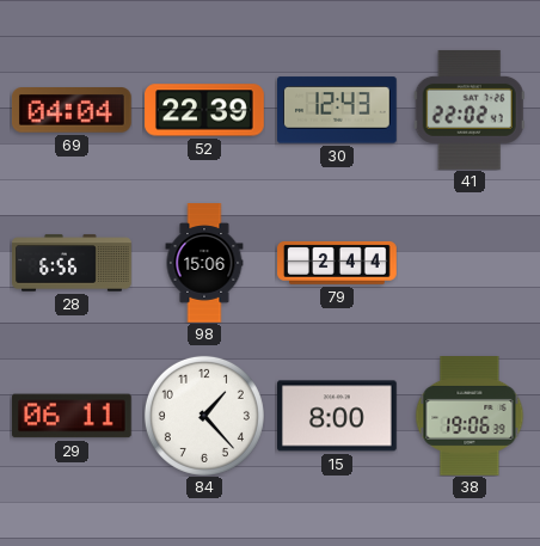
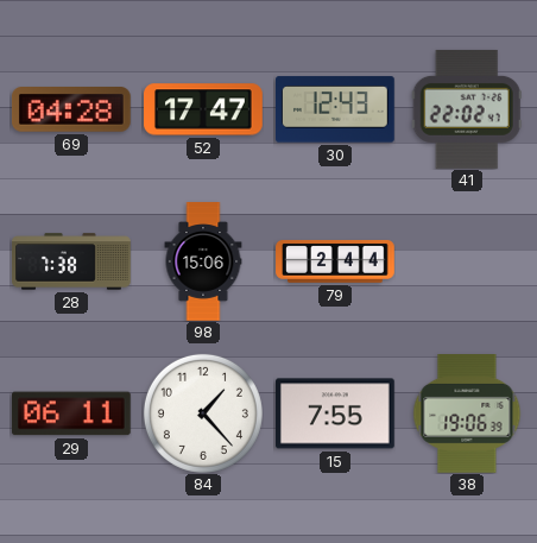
69: 04:04 -> 04:28 (71, 111)
52: 22:39 -> 17:47 (203, 109)
28: 6:56 -> 7:38 (71, 261)
15: 8:00 -> 7:55 (336, 413)
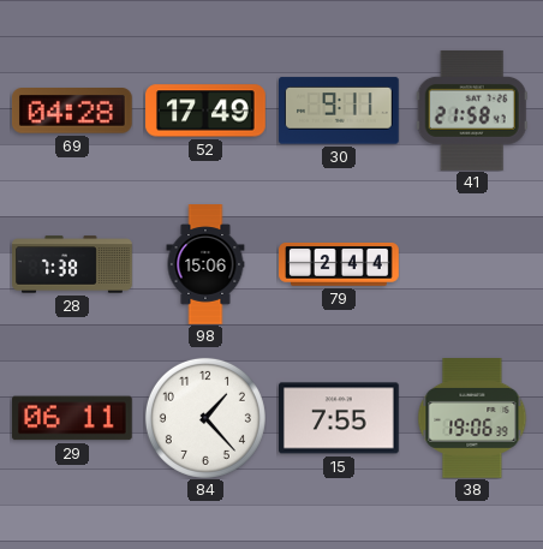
52: 17:47 -> 17:49 (205, 111)
30: 12:43 -> 9:11 (340, 111)
41: 22:02 -> 21:58 (472, 111)
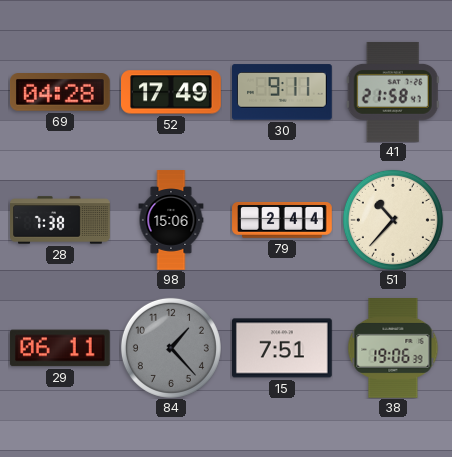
51: none -> 10:37 (393, 220)
84 dial: white -> grey (171, 348)
15: 7:55 -> 7:51 (283, 348)
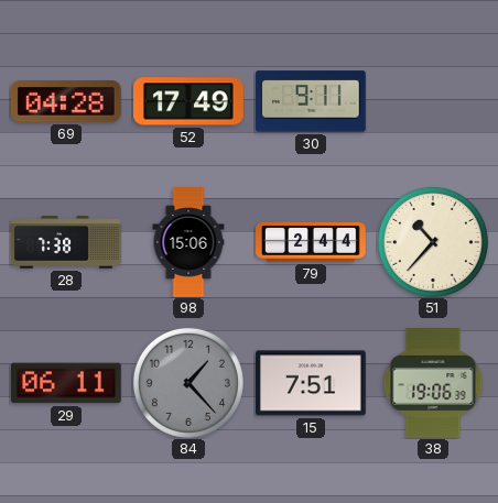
41: 21:58 -> none (393, 92)
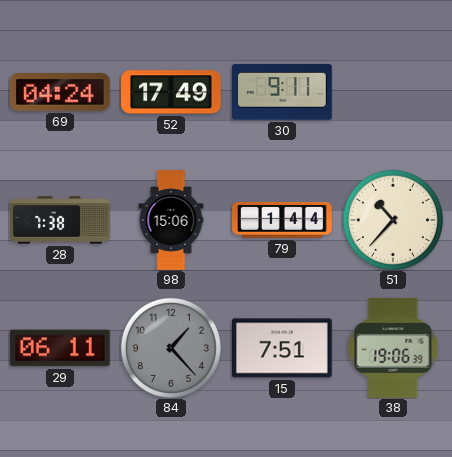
69: 04:28 -> 04:24 (60, 93)
79: 2:44 -> 1:44 (282, 220)
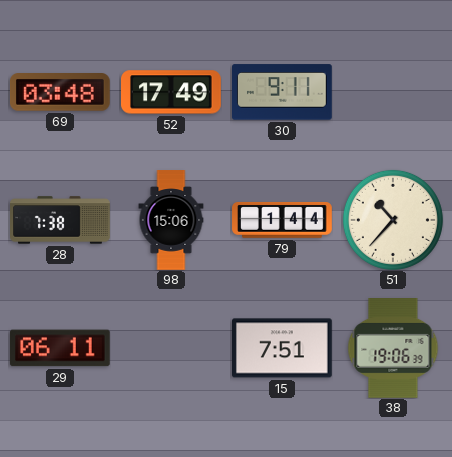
69: 04:24 -> 03:48 (60, 93)
84: 1:23 -> none (171, 348)
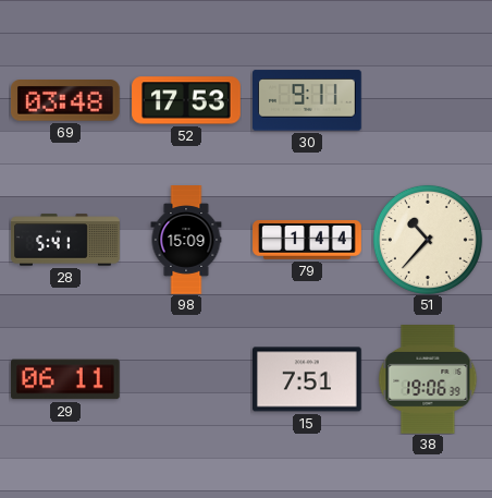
52: 17:49 -> 17:53 (186, 100)
28: 7:38 -> 5:41 (65, 240)
98: 15:06 -> 15:09 (186, 240)
